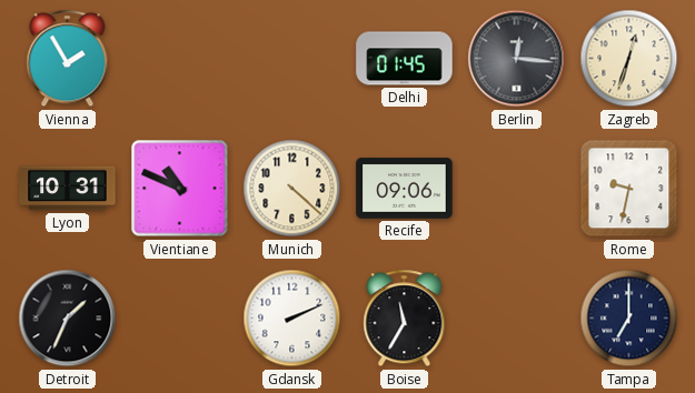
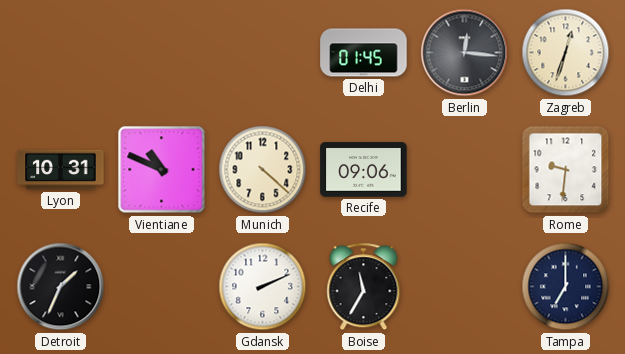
Vienna: 1:55 -> none (68, 59)
Rome: 9:32 -> 9:31 (566, 170)
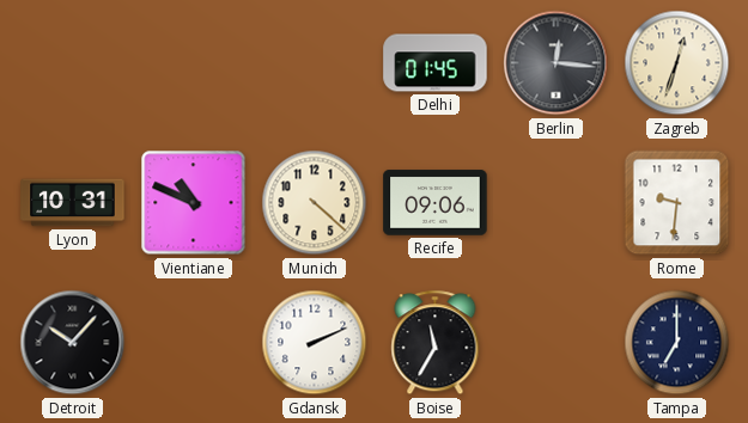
Detroit: 1:34 -> 10:07 (73, 343)
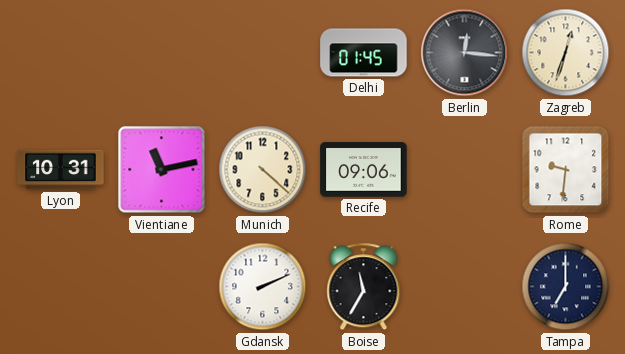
Vientiane: 10:49 -> 11:13 (162, 170)
Detroit: 10:07 -> none (73, 343)
